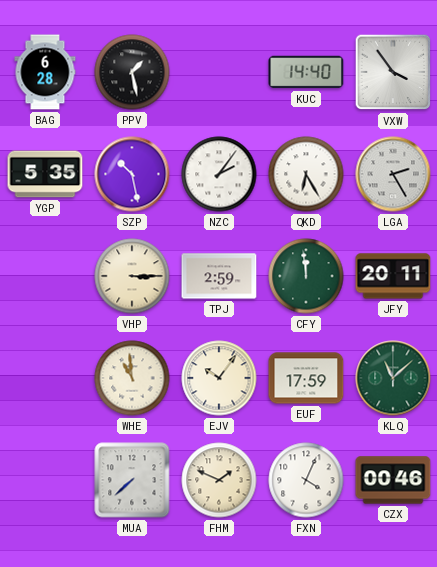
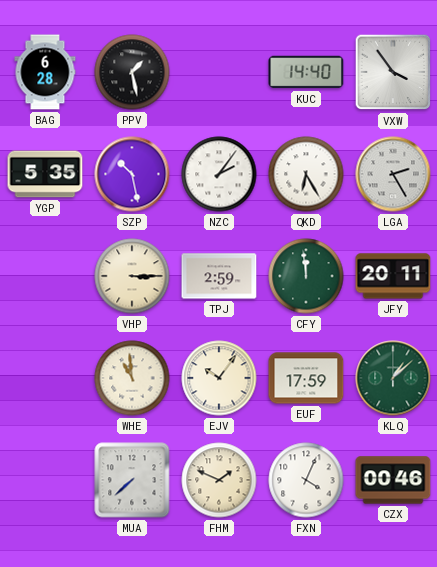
KLQ: 11:08 -> 1:08 (393, 378)
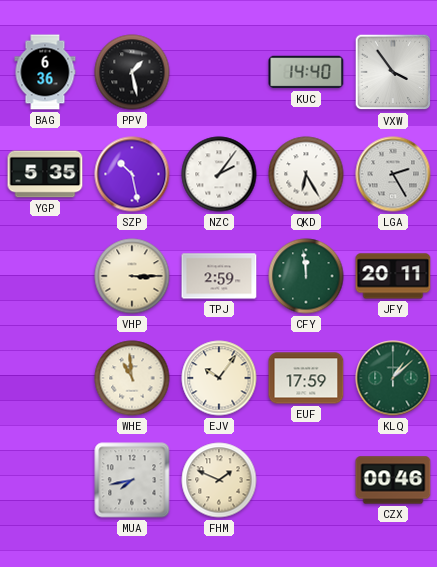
BAG: 6:28 -> 6:36 (45, 72)
MUA: 7:38 -> 7:43 (132, 480)
FXN: 4:04 -> none (306, 480)
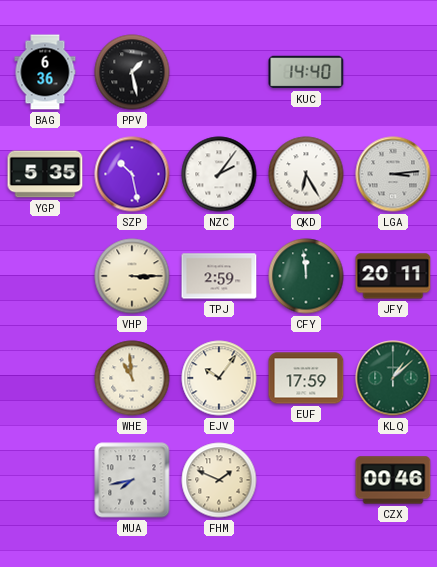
VXW: 3:54 -> none (393, 72)
LGA: 2:25 -> 3:14 (393, 174)
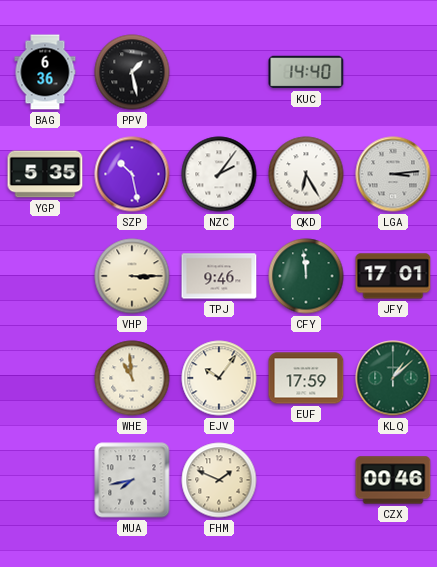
TPJ: 2:59 -> 9:46 (219, 276)
JFY: 20:11 -> 17:01 (393, 276)
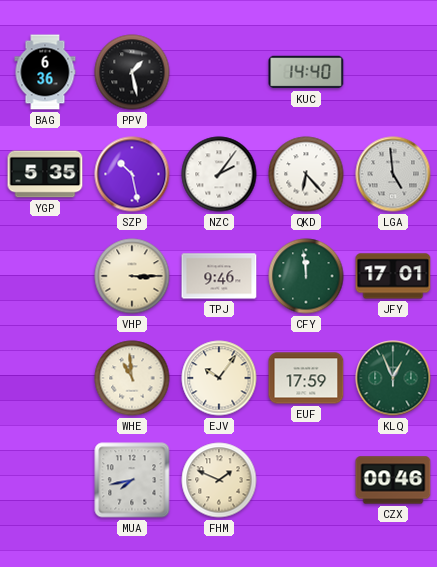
QKD: 6:25 -> 6:23 (306, 174)
LGA: 3:14 -> 4:59 (393, 174)
KLQ: 1:08 -> 12:56 (393, 378)
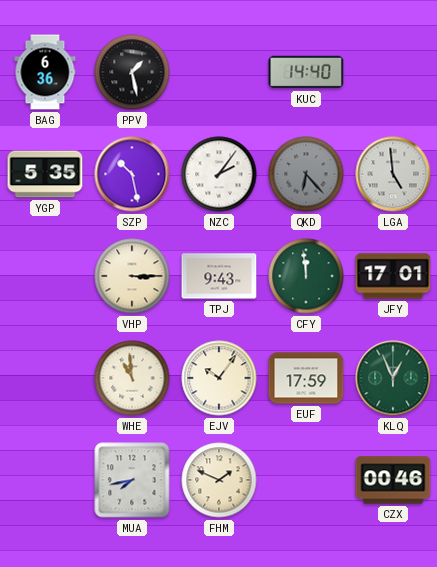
QKD dial: white -> grey (306, 174)
TPJ: 9:46 -> 9:43 (219, 276)
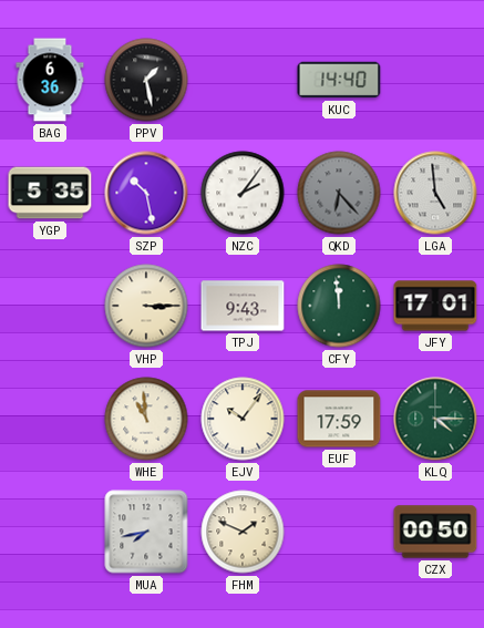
KLQ: 12:56 -> 4:15 (435, 419)
CZX: 00:46 -> 00:50 (435, 532)
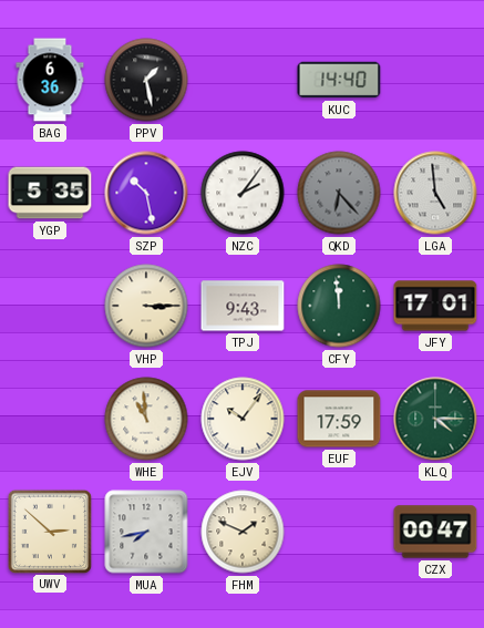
UWV: none -> 2:52 (49, 531)
CZX: 00:50 -> 00:47 (435, 532)
